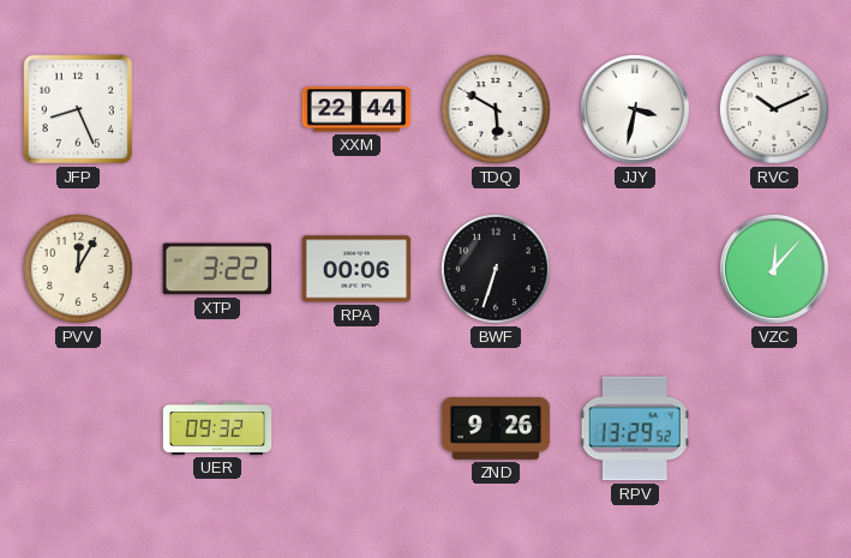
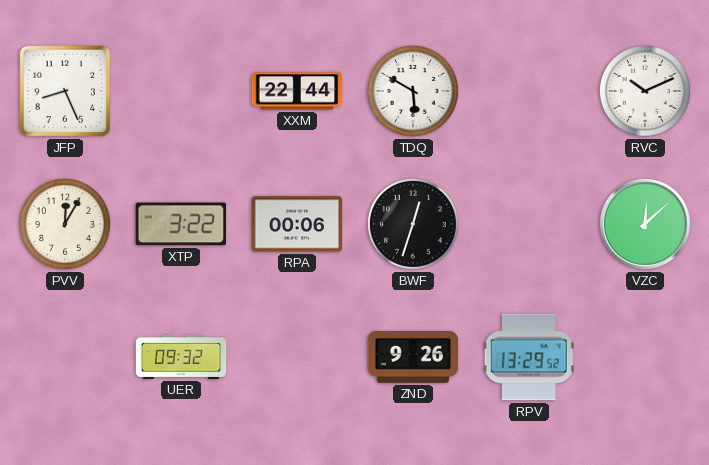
JJY: 3:32 -> none (635, 109)
BWF: 6:33 -> 12:33 (413, 224)
VZC: 12:07 -> 12:08 (645, 224)
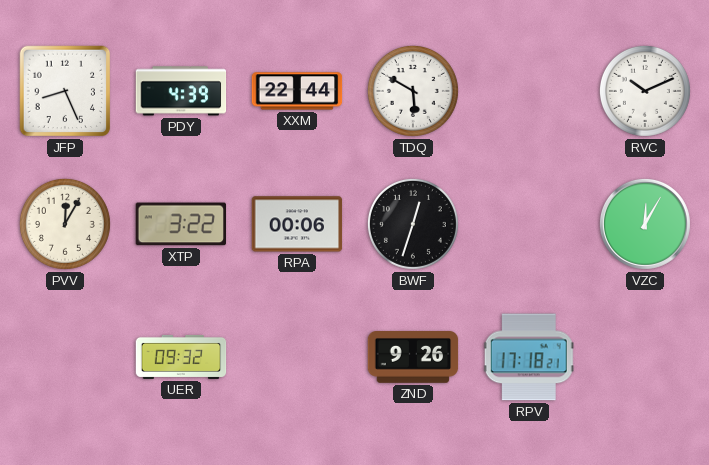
PDY: none -> 4:39 (181, 91)
VZC: 12:08 -> 12:05 (645, 224)
RPV: 13:29 -> 17:18 (529, 357)
